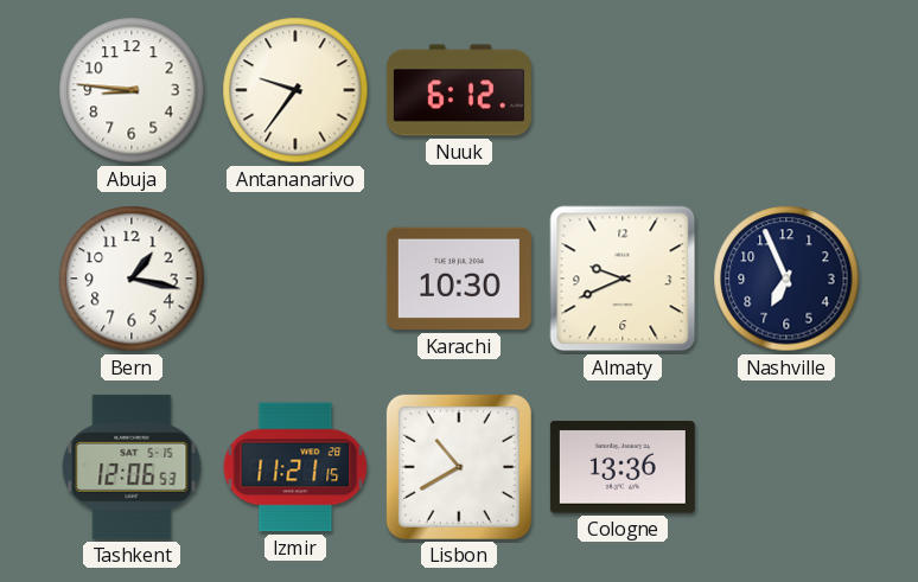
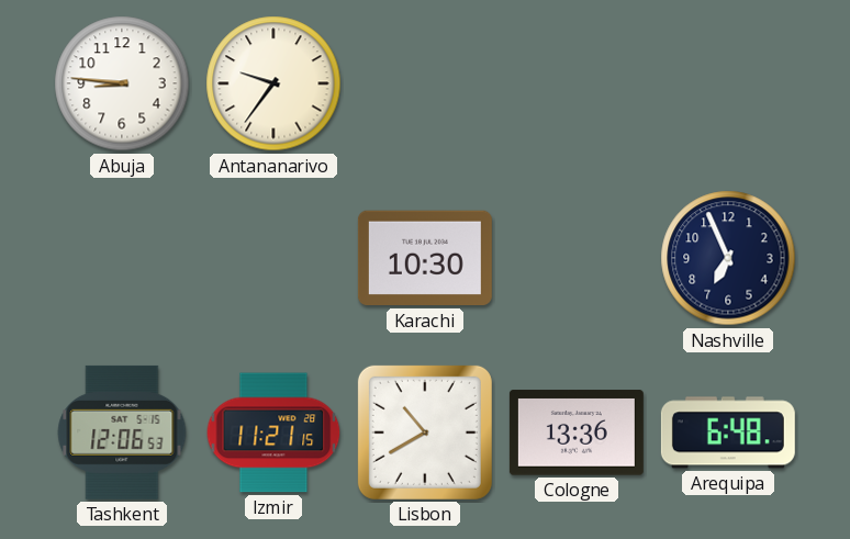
Nuuk: 6:12 -> none (459, 90)
Bern: 1:17 -> none (132, 279)
Almaty: 9:41 -> none (623, 279)
Arequipa: none -> 6:48 (728, 433)
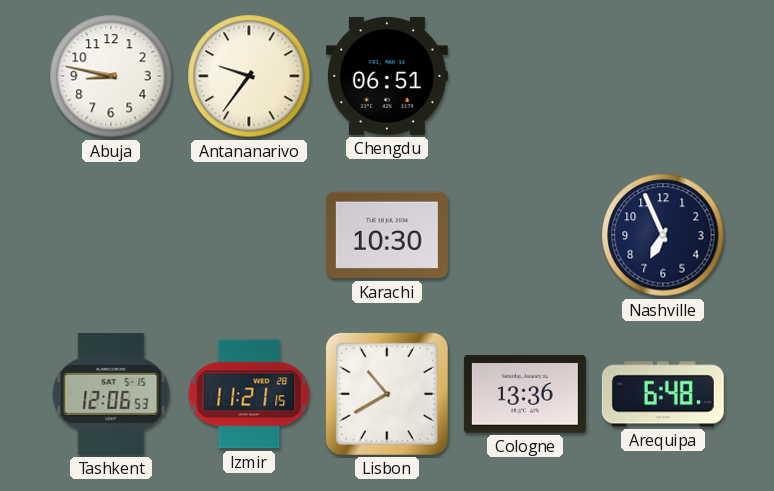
Abuja: 8:46 -> 8:47 (111, 76)
Chengdu: none -> 06:51 (387, 76)
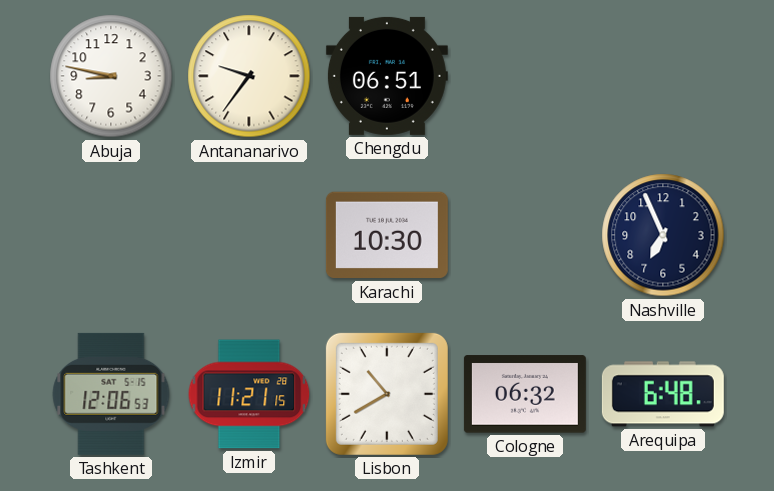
Cologne: 13:36 -> 06:32 (525, 394)
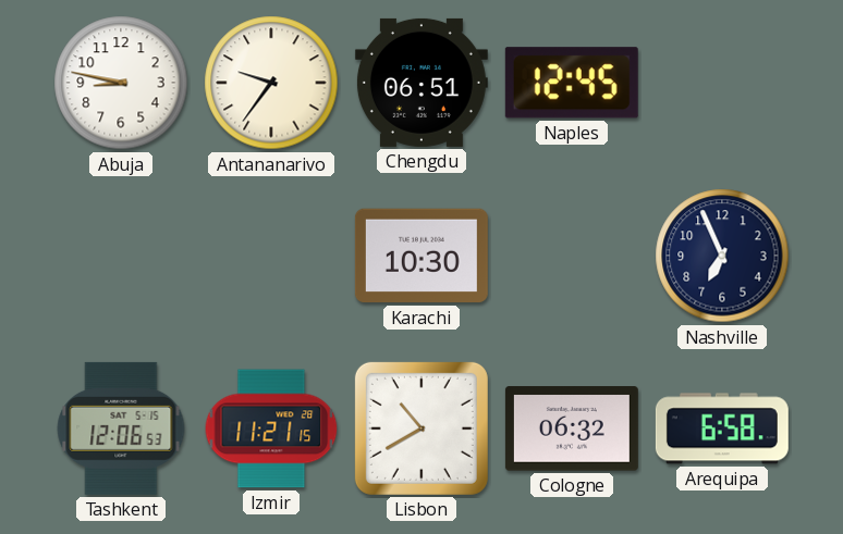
Naples: none -> 12:45 (572, 83)
Arequipa: 6:48 -> 6:58 (722, 429)
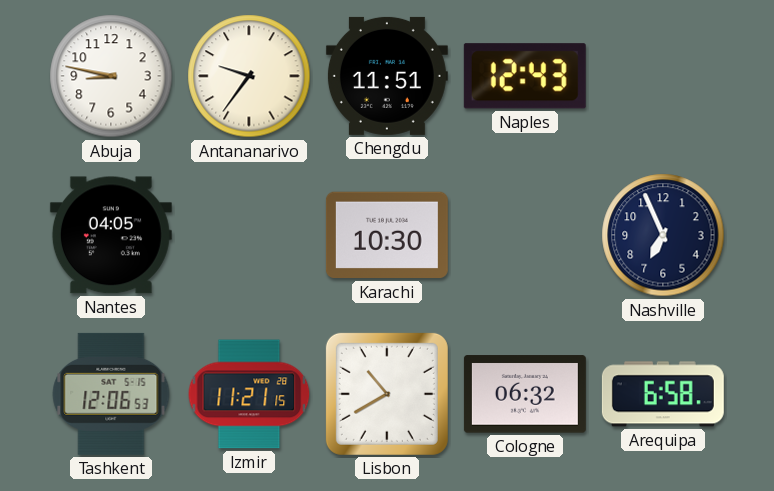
Chengdu: 06:51 -> 11:51 (387, 76)
Naples: 12:45 -> 12:43 (525, 76)
Nantes: none -> 04:05 (111, 235)
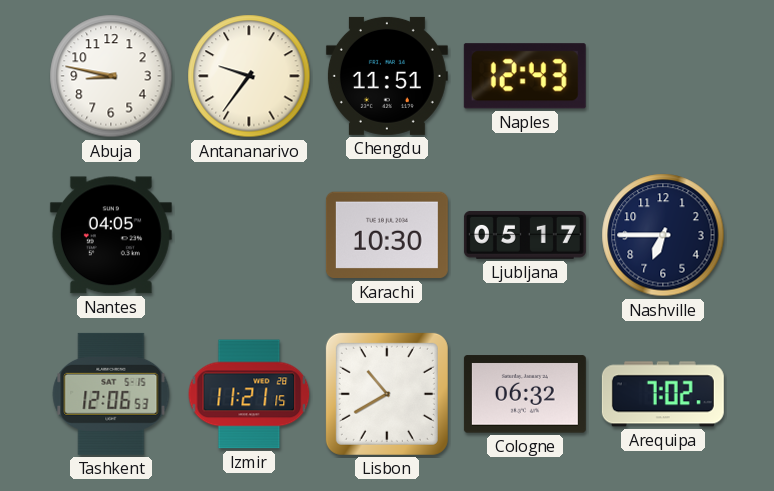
Ljubljana: none -> 05:17 (525, 235)
Nashville: 6:56 -> 6:45 (663, 235)
Arequipa: 6:58 -> 7:02 (663, 394)
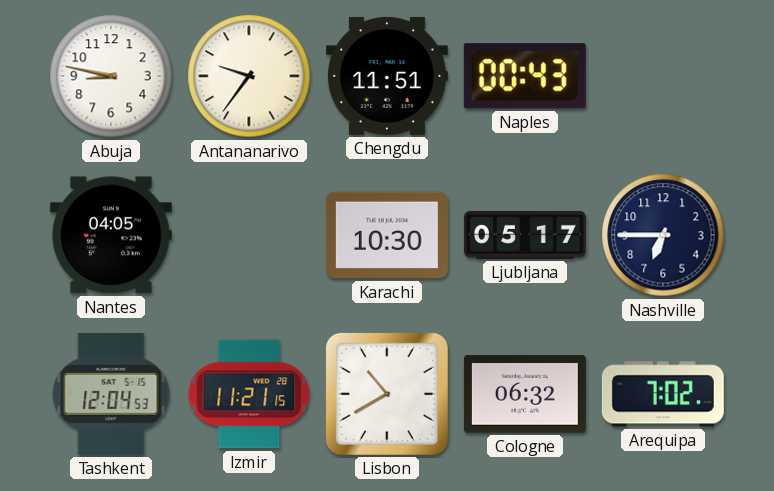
Naples: 12:43 -> 00:43 (525, 76)
Tashkent: 12:06 -> 12:04 (111, 394)
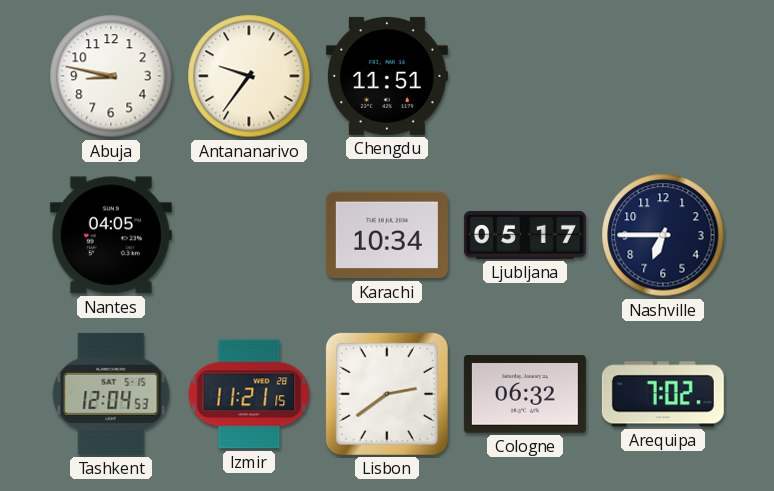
Naples: 00:43 -> none (525, 76)
Karachi: 10:30 -> 10:34 (387, 235)
Lisbon: 10:40 -> 2:39 (387, 394)
